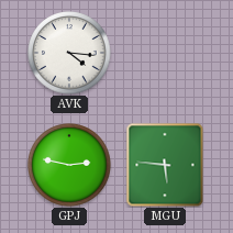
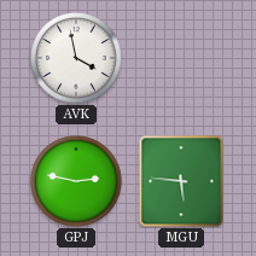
AVK: 4:16 -> 3:58 (76, 58)
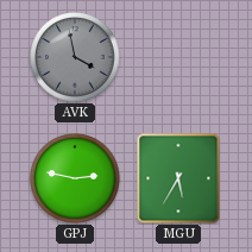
AVK dial: white -> grey (75, 57)
MGU: 5:46 -> 5:35 (178, 178)
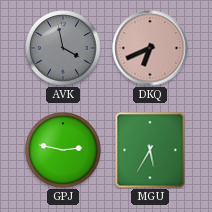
DKQ: none -> 6:41 (150, 48)
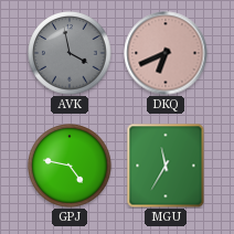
GPJ: 2:47 -> 4:47 (70, 166)
MGU: 5:35 -> 11:35 (166, 166)
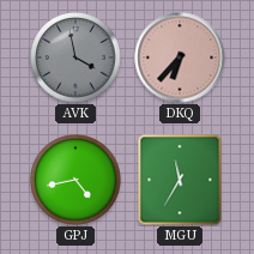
DKQ: 6:41 -> 6:37 (180, 58)
GPJ: 4:47 -> 4:43 (75, 180)
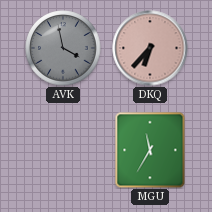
GPJ: 4:43 -> none (75, 180)
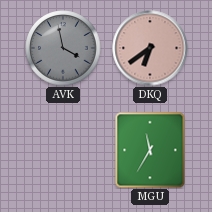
DKQ: 6:37 -> 6:39 (150, 48)
